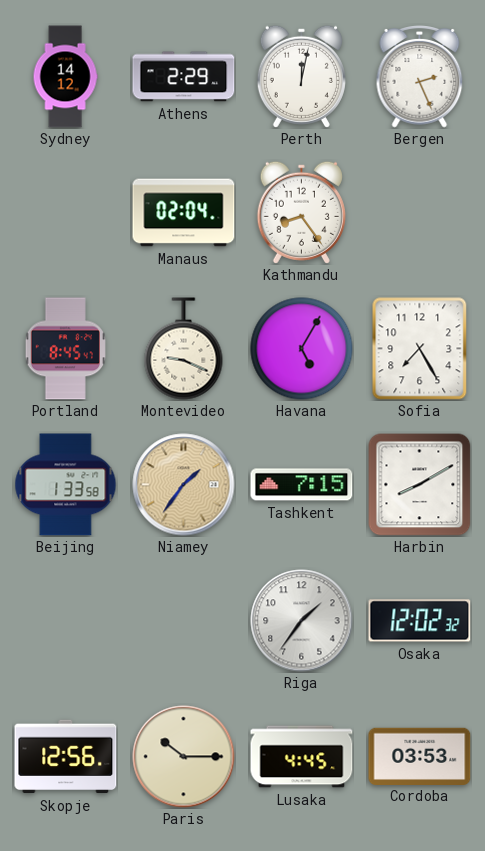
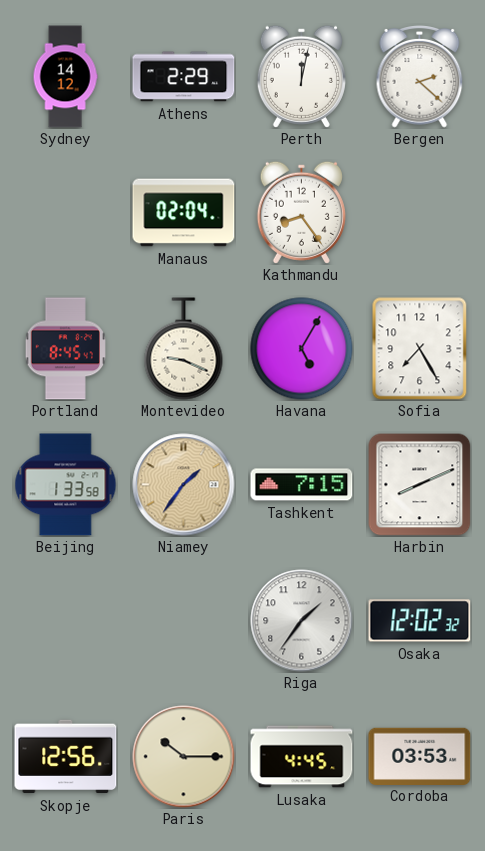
Bergen: 2:26 -> 2:22 (420, 77)
Harbin: 8:10 -> 8:11 (419, 484)
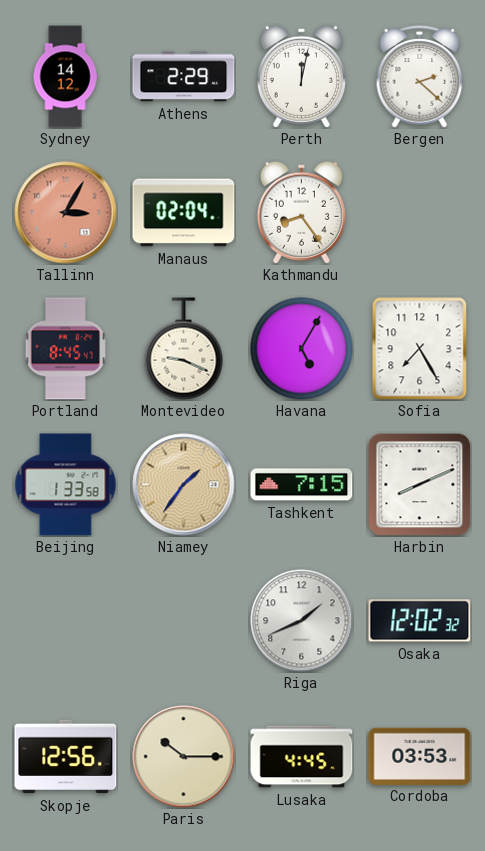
Tallinn: none -> 3:05 (66, 213)
Riga: 1:36 -> 1:41 (302, 621)
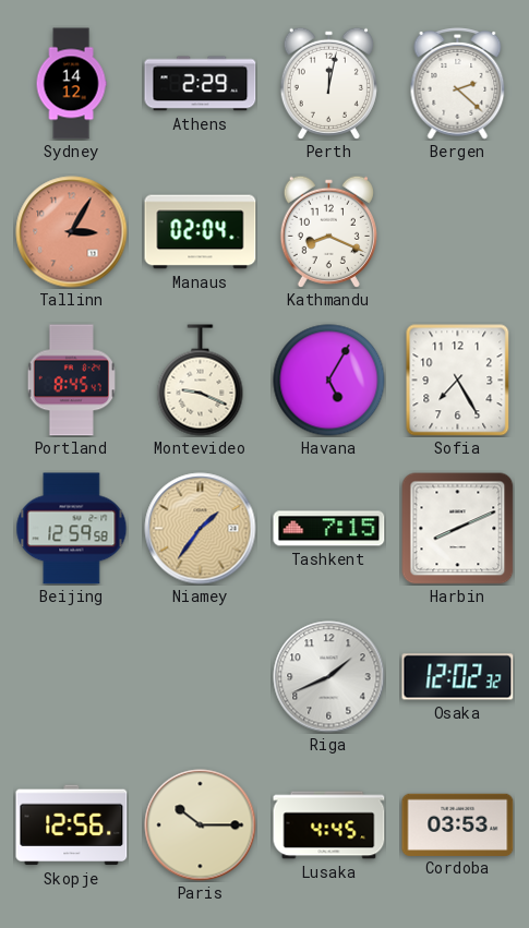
Kathmandu: 8:24 -> 8:19 (328, 231)
Beijing: 1:33 -> 12:59 (72, 529)
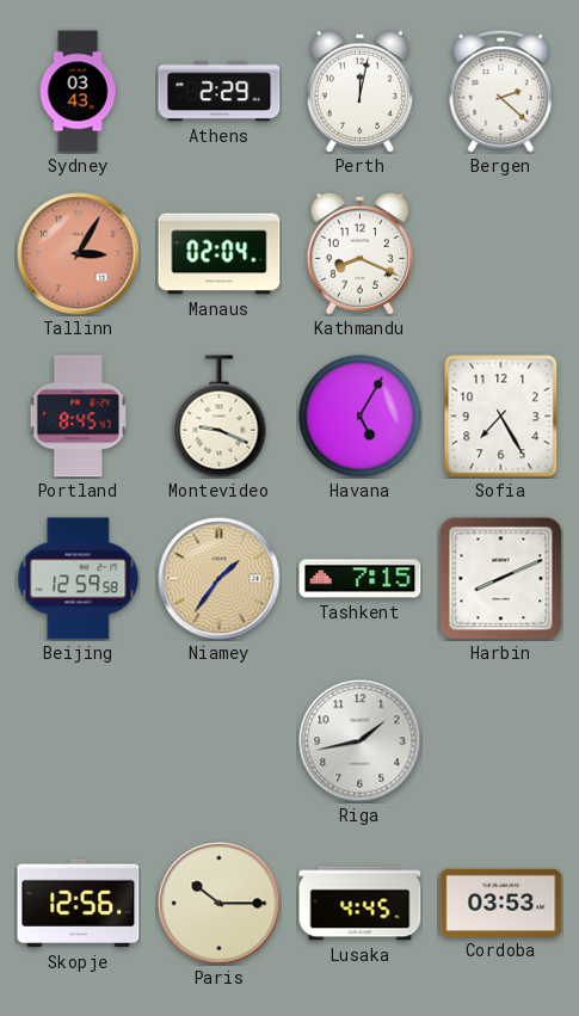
Sydney: 14:12 -> 03:43 (78, 92)
Riga: 1:41 -> 1:43 (361, 741)
Osaka: 12:02 -> none (458, 677)
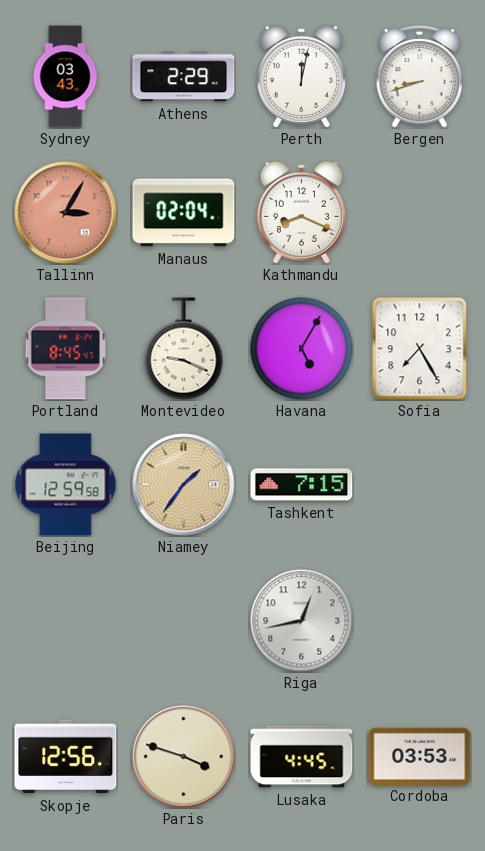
Bergen: 2:22 -> 8:42 (420, 77)
Harbin: 8:11 -> none (500, 578)
Riga: 1:43 -> 12:43 (302, 621)
Paris: 10:15 -> 3:48 (184, 757)
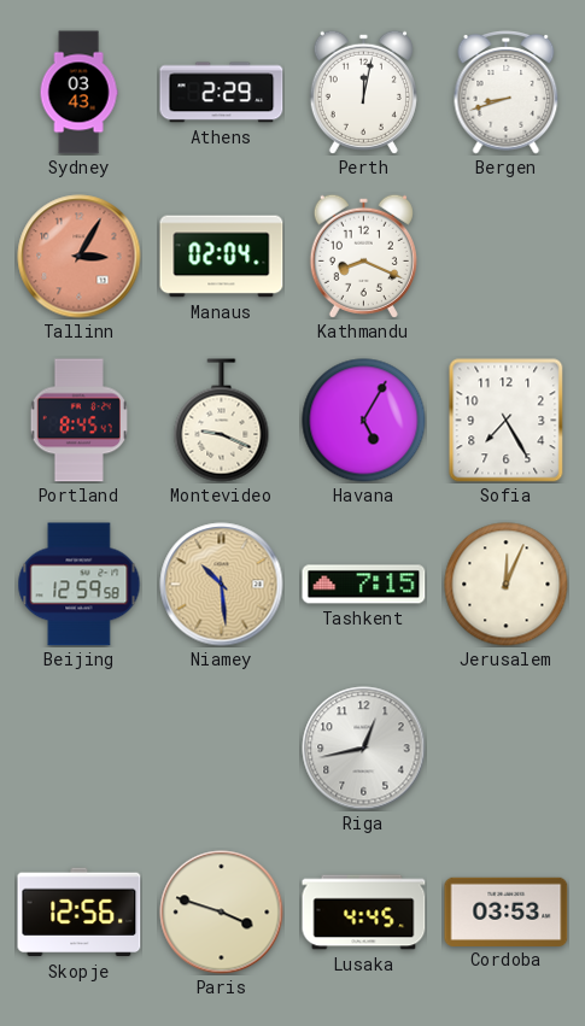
Niamey: 1:36 -> 10:29 (222, 585)
Jerusalem: none -> 12:04 (507, 585)
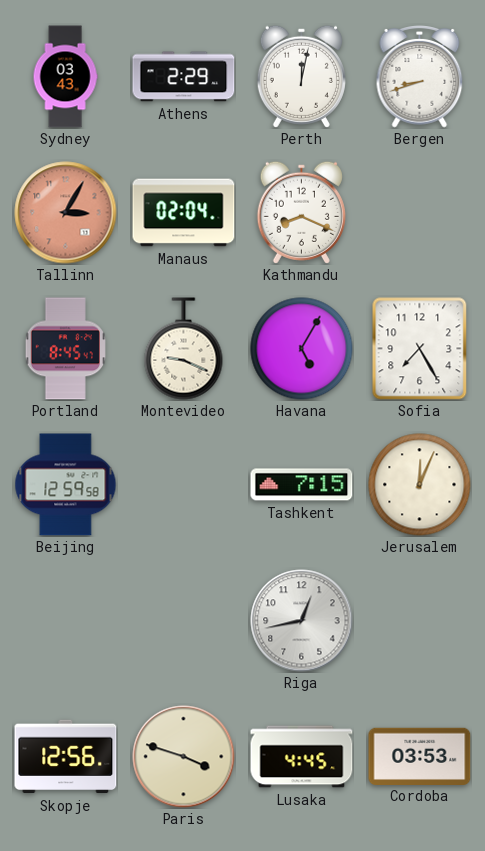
Niamey: 10:29 -> none (222, 585)
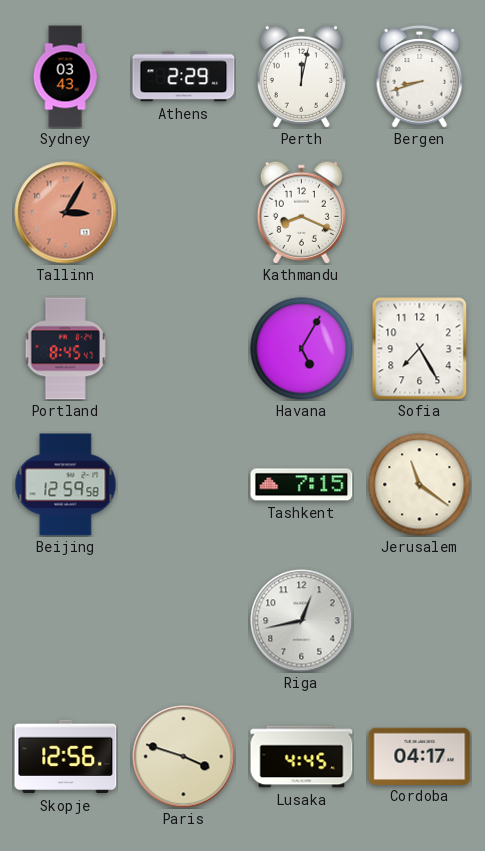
Manaus: 02:04 -> none (184, 213)
Montevideo: 9:19 -> none (184, 349)
Jerusalem: 12:04 -> 11:21 (420, 485)
Cordoba: 03:53 -> 04:17 (420, 756)
